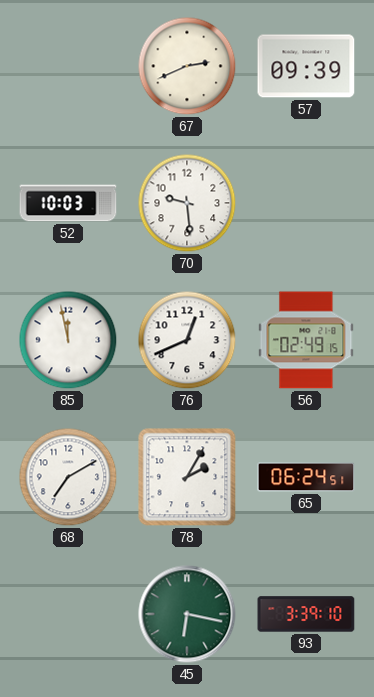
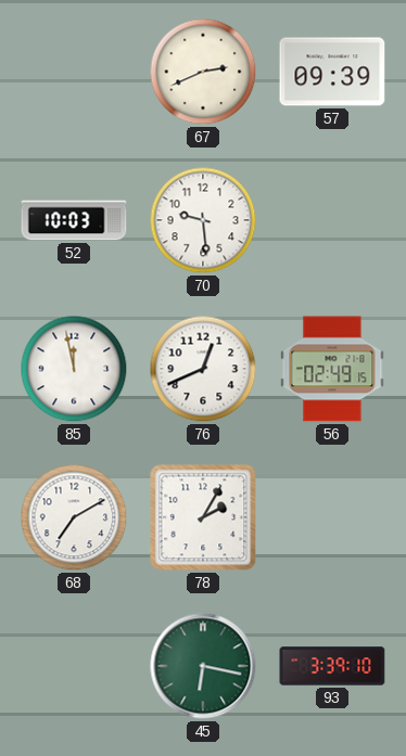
65: 06:24 -> none (306, 477)
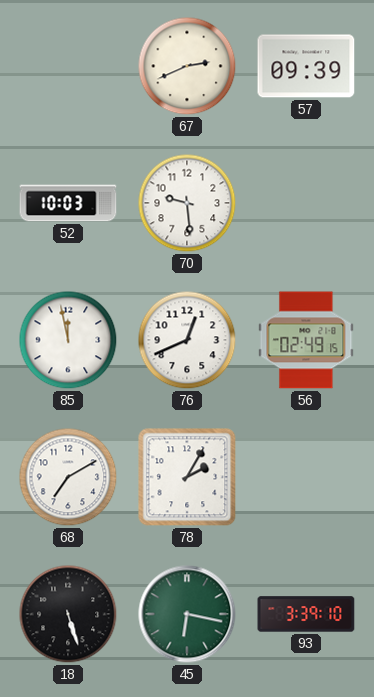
18: none -> 5:27 (68, 614)
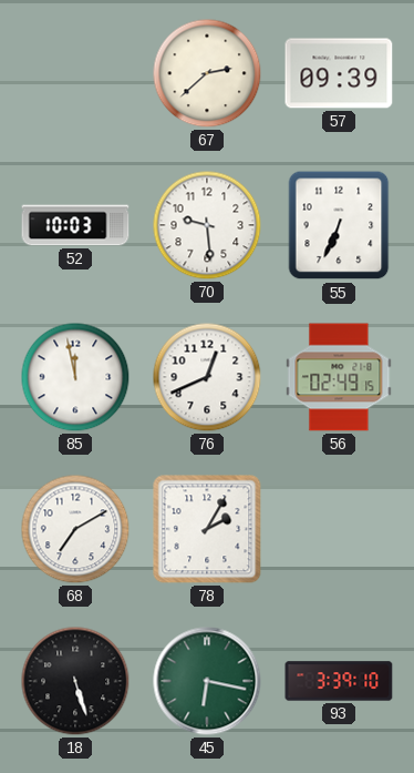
67: 2:41 -> 2:38 (207, 73)
55: none -> 6:34 (339, 225)
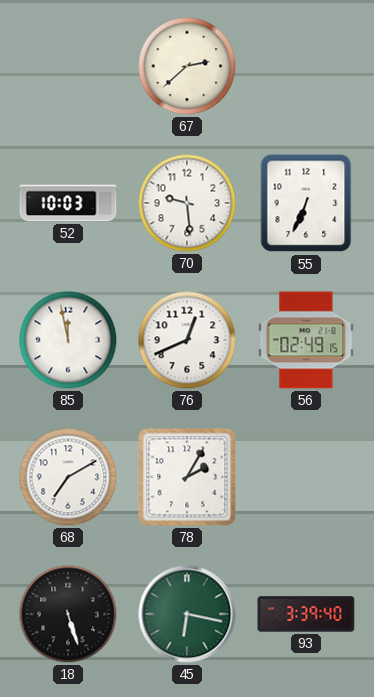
57: 09:39 -> none (339, 73)
93: 3:39:10 -> 3:39:40 (306, 614)
